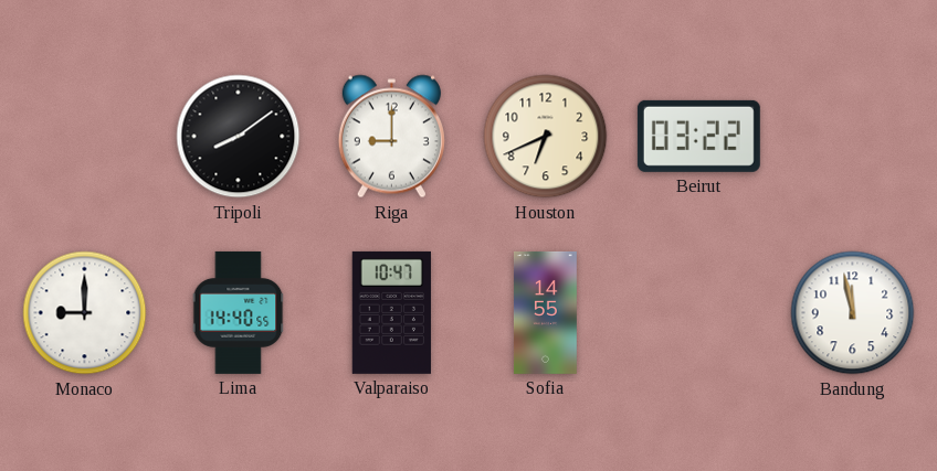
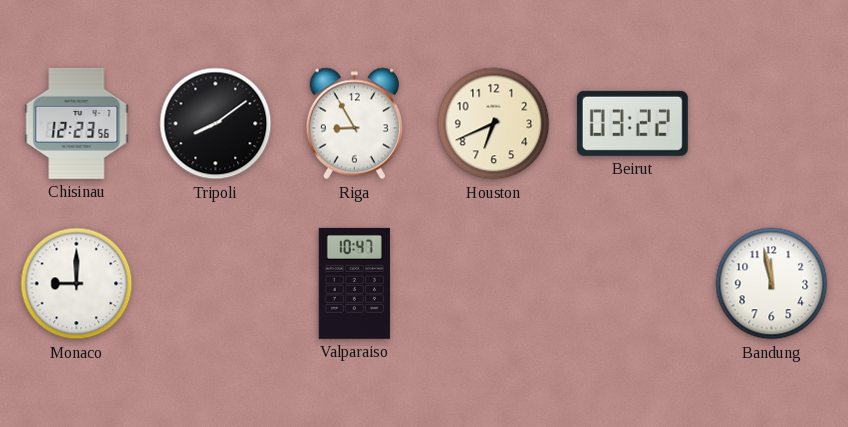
Chisinau: none -> 12:23 (77, 123)
Riga: 9:00 -> 8:55 (354, 124)
Lima: 14:40 -> none (239, 312)
Sofia: 14:55 -> none (545, 312)
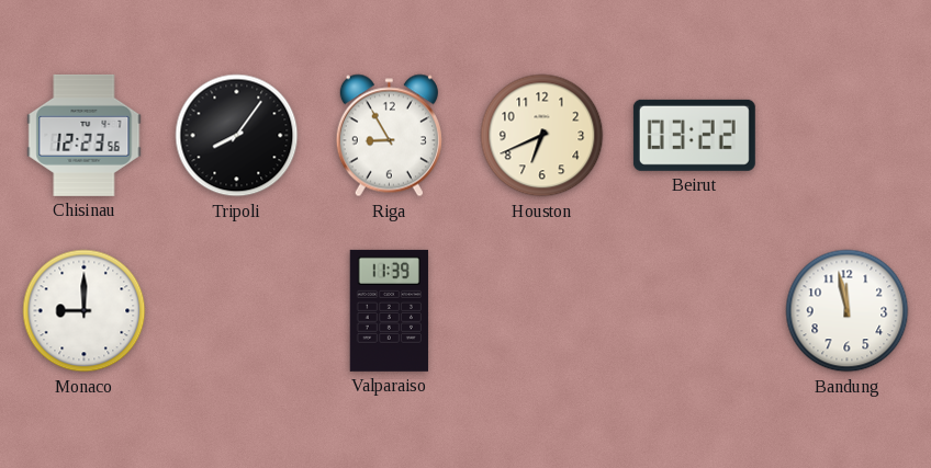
Tripoli: 8:09 -> 8:06 (237, 136)
Valparaiso: 10:47 -> 11:39 (389, 310)
